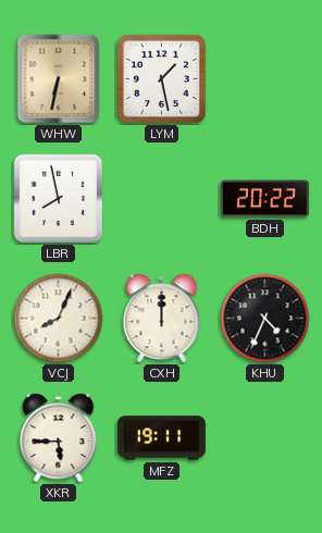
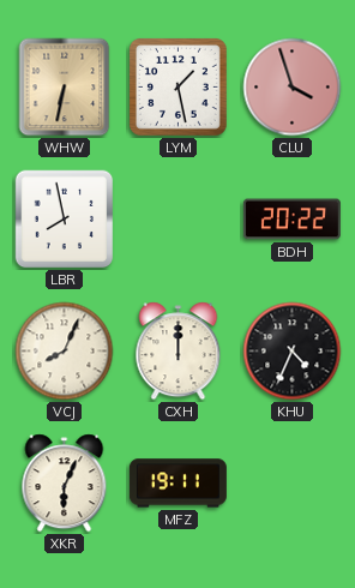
CLU: none -> 3:57 (293, 88)
XKR: 5:45 -> 6:04 (65, 484)
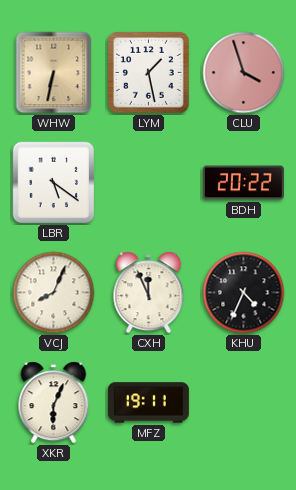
LBR: 7:58 -> 5:21 (54, 183)
CXH: 12:00 -> 11:56 (149, 293)
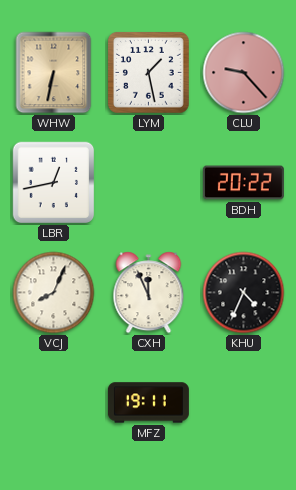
CLU: 3:57 -> 9:23 (244, 73)
LBR: 5:21 -> 12:43 (54, 183)
XKR: 6:04 -> none (54, 403)
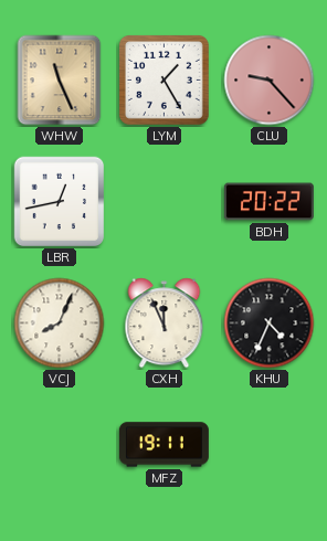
WHW: 6:32 -> 11:26 (60, 81)
LYM: 1:28 -> 1:25 (163, 79)
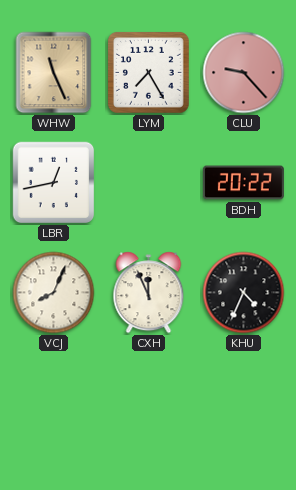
LYM: 1:25 -> 7:25 (148, 72)
MFZ: 19:11 -> none (163, 445)
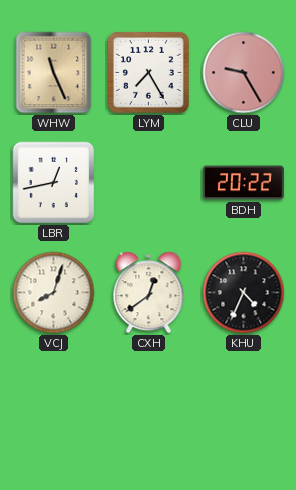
CLU: 9:23 -> 9:25 (244, 73)
VCJ: 8:04 -> 8:03 (54, 293)
CXH: 11:56 -> 12:39 (149, 293)
